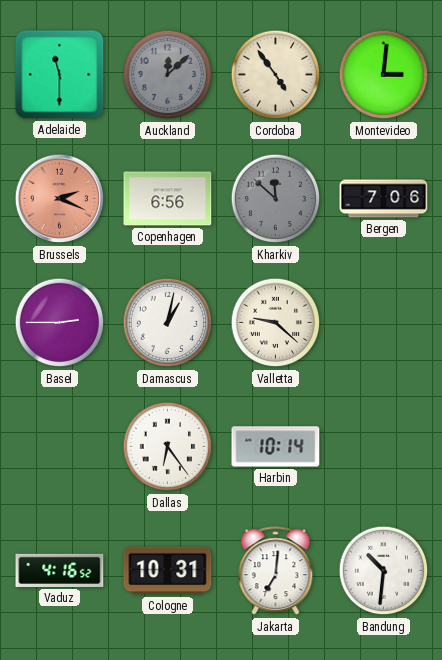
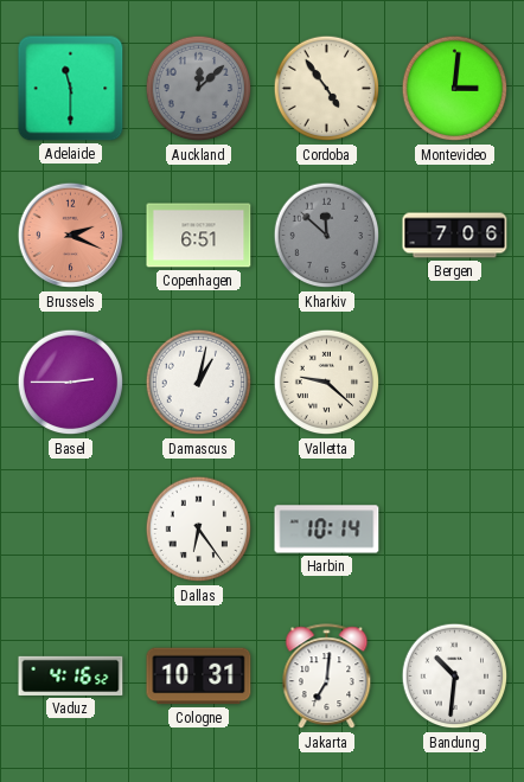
Copenhagen: 6:56 -> 6:51 (199, 236)
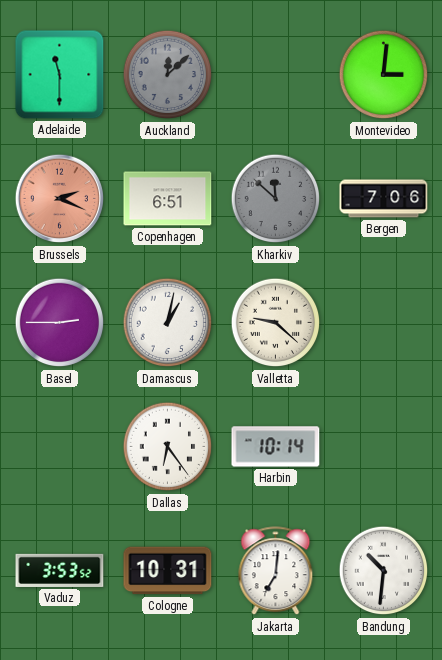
Cordoba: 4:54 -> none (327, 89)
Vaduz: 4:16 -> 3:53 (60, 570)
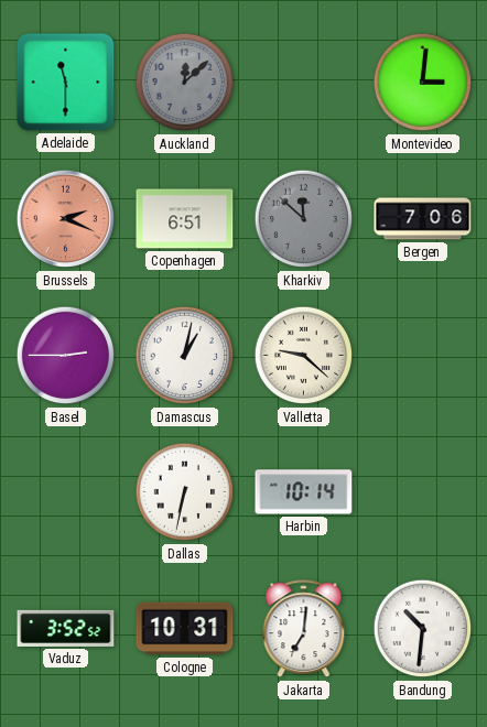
Dallas: 6:24 -> 6:32 (185, 492)
Vaduz: 3:53 -> 3:52 (66, 628)
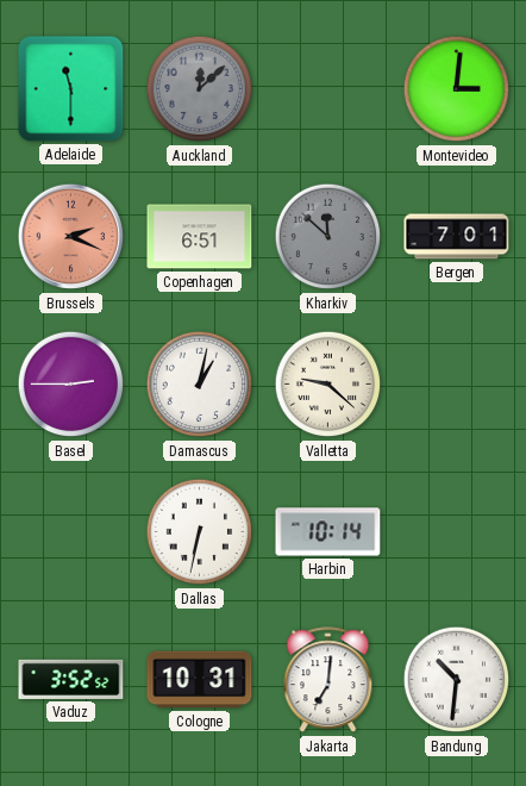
Bergen: 7:06 -> 7:01 (457, 237)
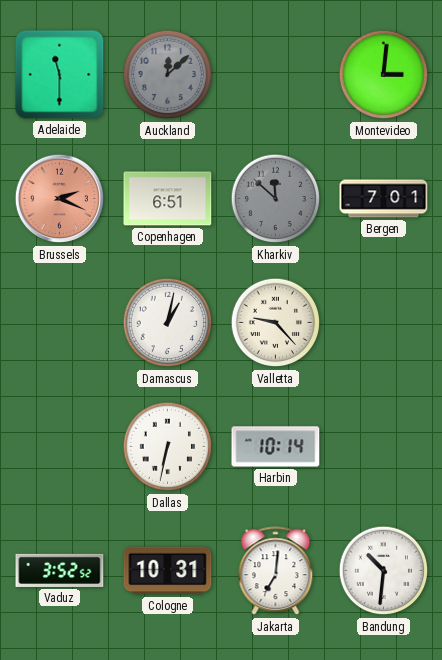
Basel: 2:45 -> none (71, 385)
Valletta: 9:22 -> 9:23 (276, 323)
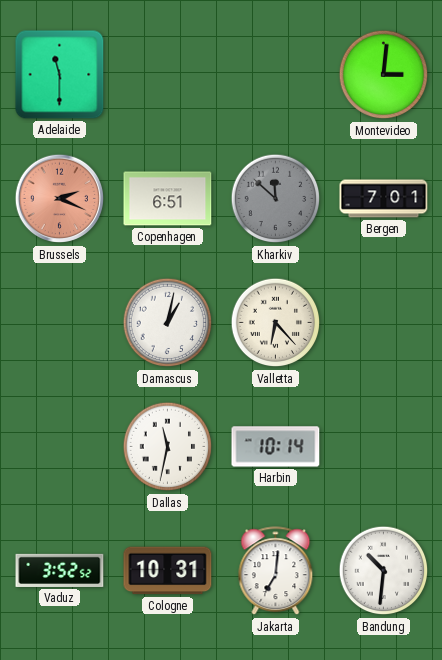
Auckland: 12:08 -> none (168, 75)
Valletta: 9:23 -> 6:23 (276, 323)
Dallas: 6:32 -> 11:32 (168, 447)
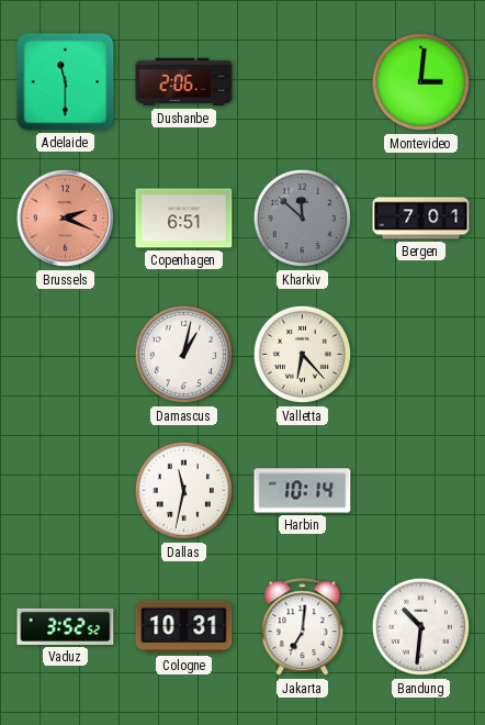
Dushanbe: none -> 2:06 (184, 82)
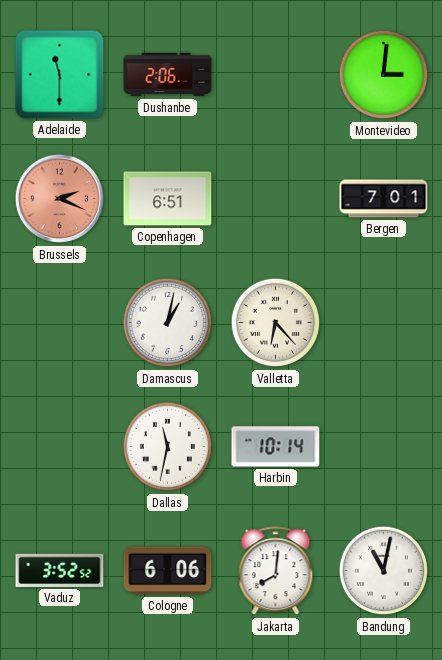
Kharkiv: 11:52 -> none (303, 219)
Cologne: 10:31 -> 6:06 (168, 571)
Jakarta: 7:01 -> 8:01 (276, 571)
Bandung: 10:31 -> 11:02 (384, 571)
